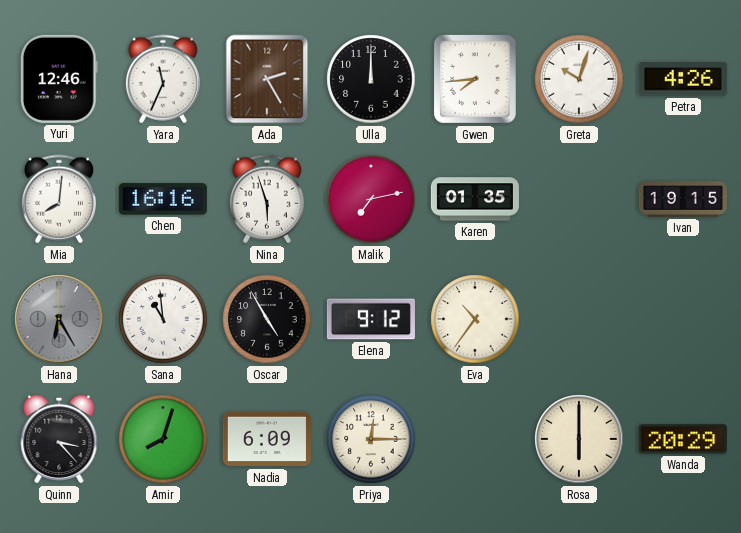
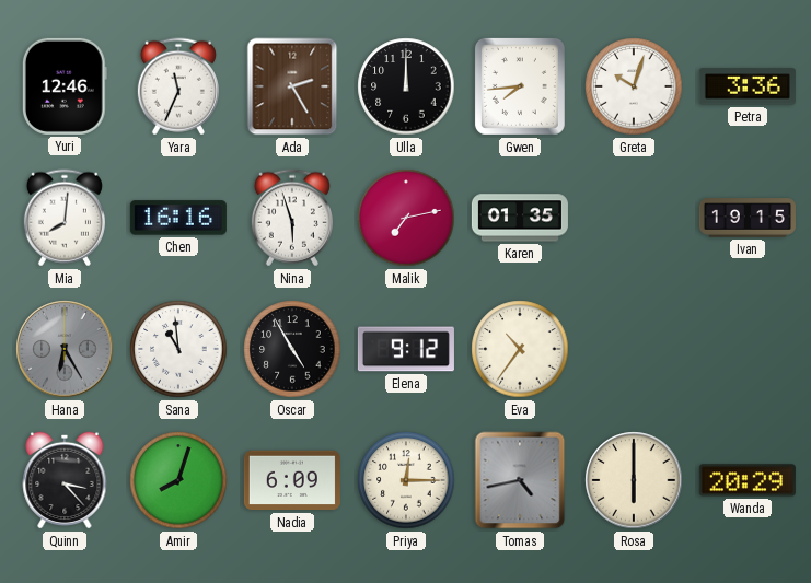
Petra: 4:26 -> 3:36 (748, 86)
Tomas: none -> 4:43 (520, 480)
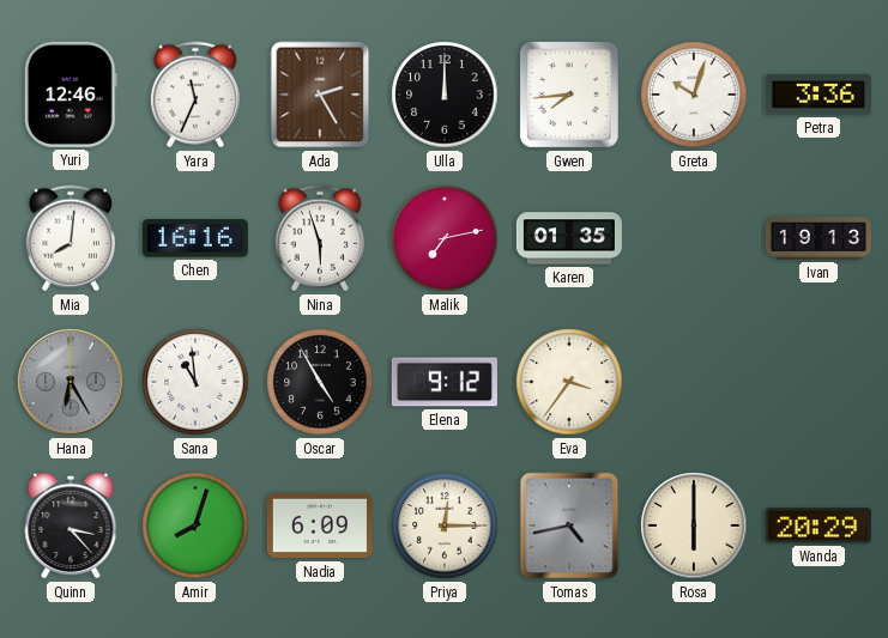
Ivan: 19:15 -> 19:13 (818, 238)
Eva: 10:36 -> 3:36 (569, 382)
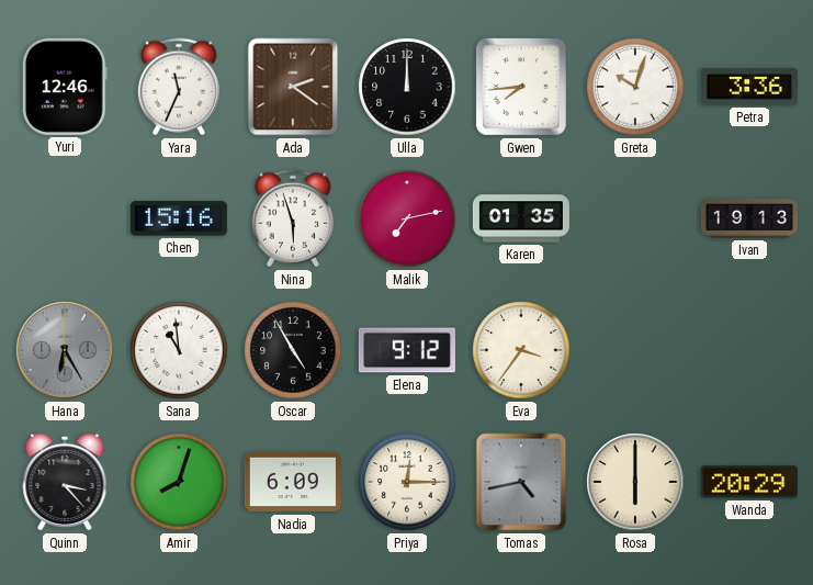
Ada: 2:25 -> 2:21 (293, 87)
Mia: 8:01 -> none (71, 238)
Chen: 16:16 -> 15:16 (179, 218)
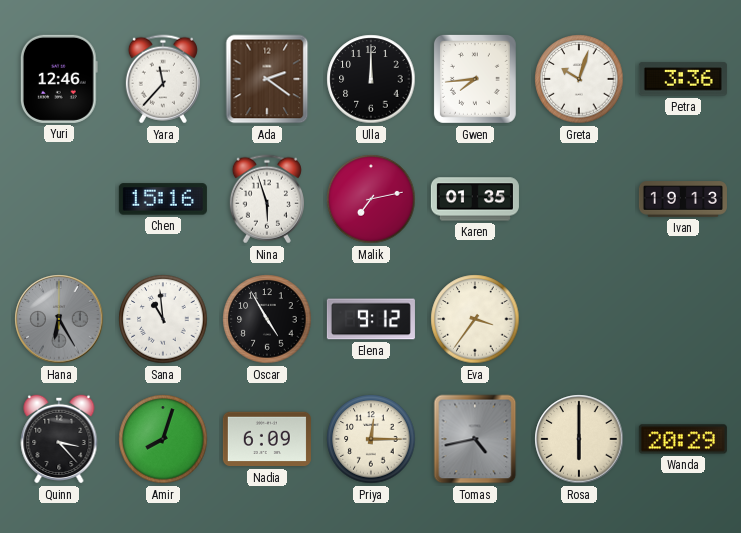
Yara: 11:34 -> 11:37 (163, 79)
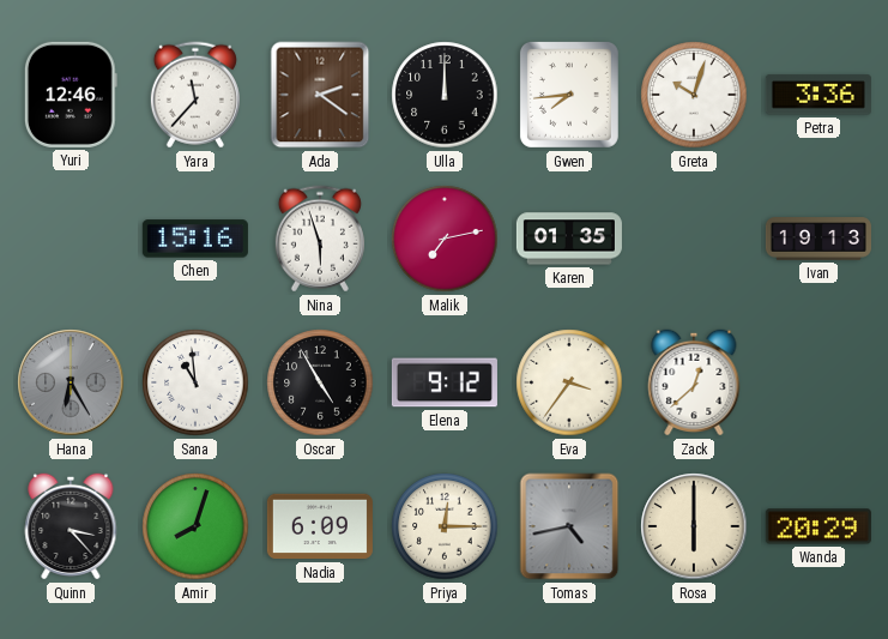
Zack: none -> 12:38 (694, 382)
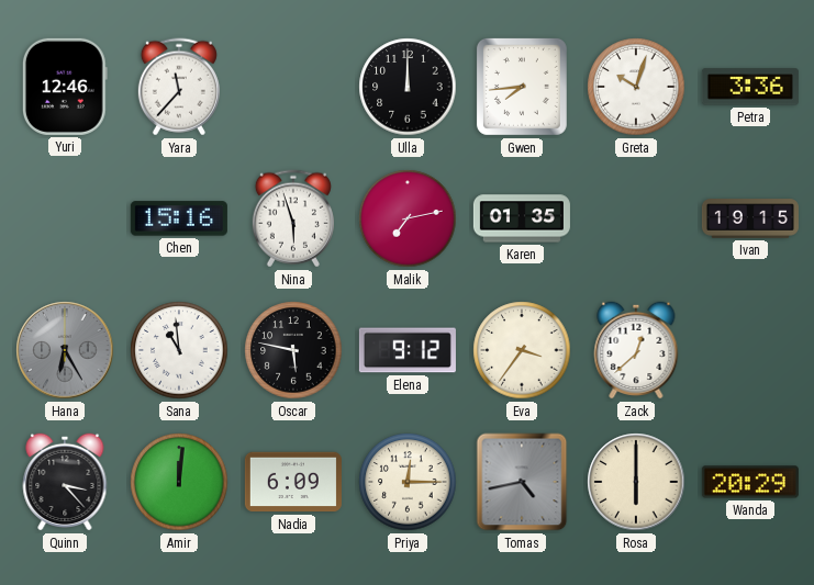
Ada: 2:21 -> none (320, 95)
Ivan: 19:13 -> 19:15 (750, 218)
Oscar: 4:55 -> 5:47 (293, 350)
Amir: 8:03 -> 12:01 (179, 482)
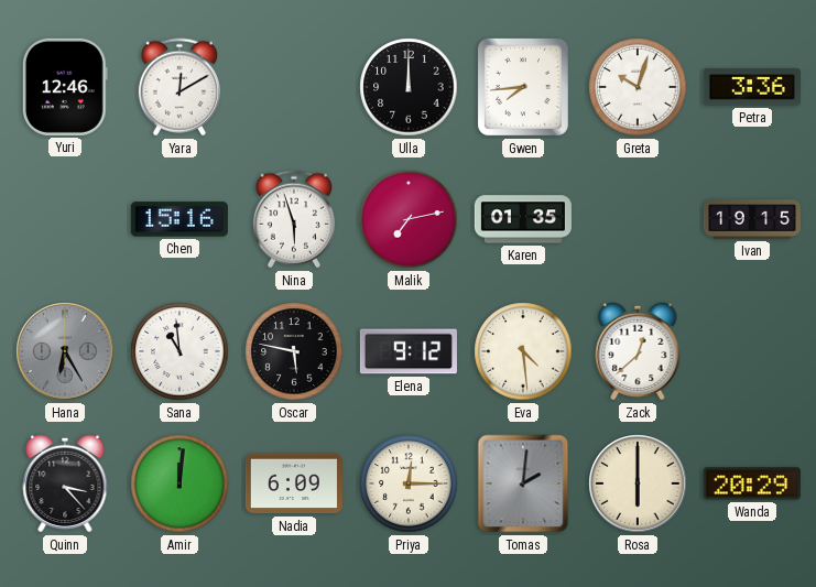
Yara: 11:37 -> 12:10 (179, 87)
Eva: 3:36 -> 4:29 (523, 351)
Tomas: 4:43 -> 2:01 (523, 483)
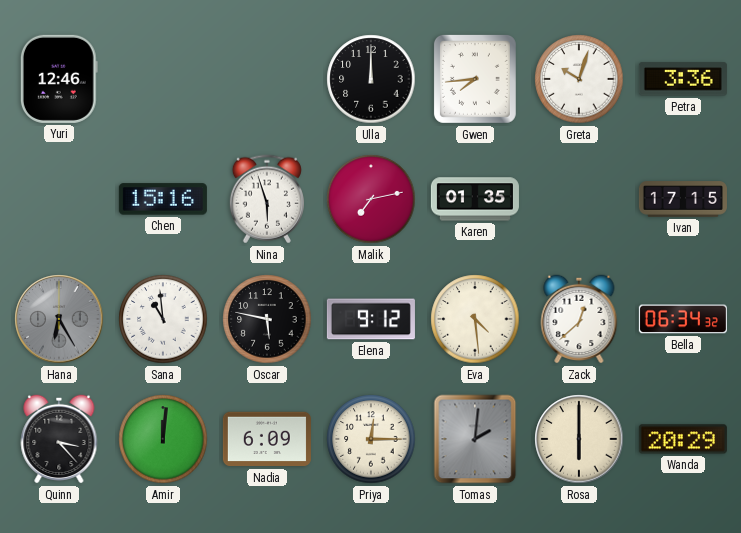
Yara: 12:10 -> none (179, 87)
Ivan: 19:15 -> 17:15 (683, 199)
Bella: none -> 06:34 (683, 319)
